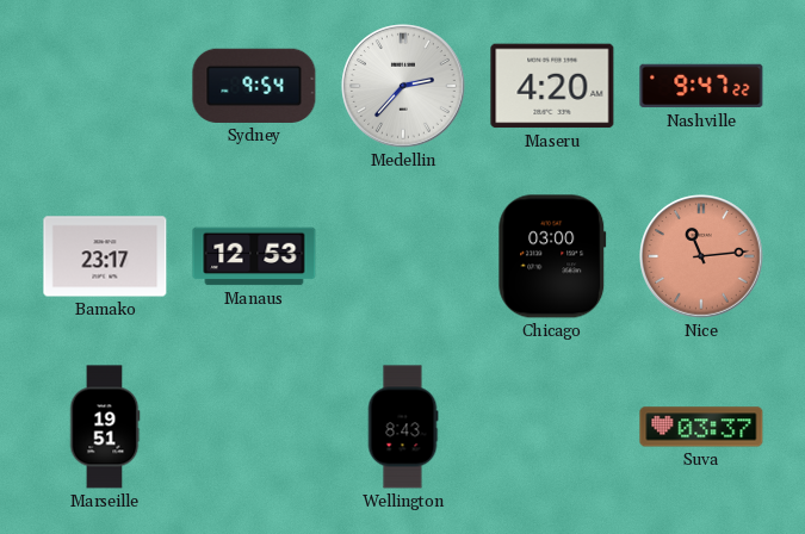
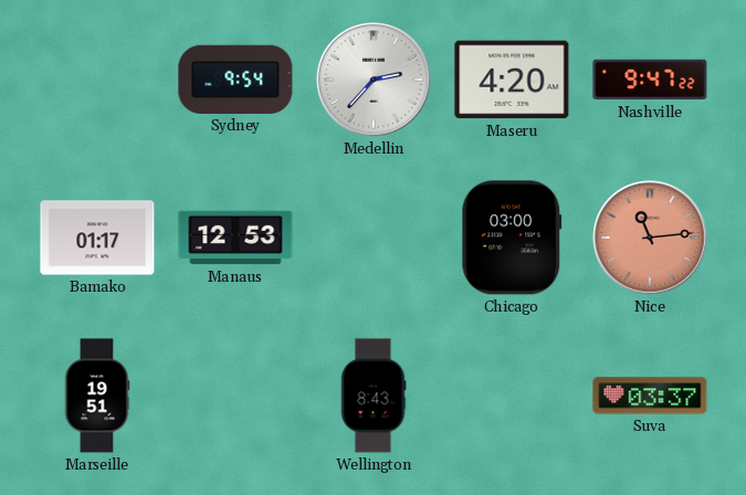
Bamako: 23:17 -> 01:17 (97, 238)
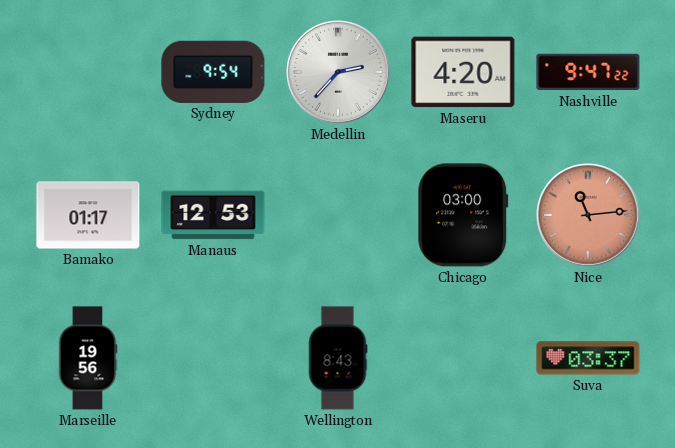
Marseille: 19:51 -> 19:56 (88, 358)
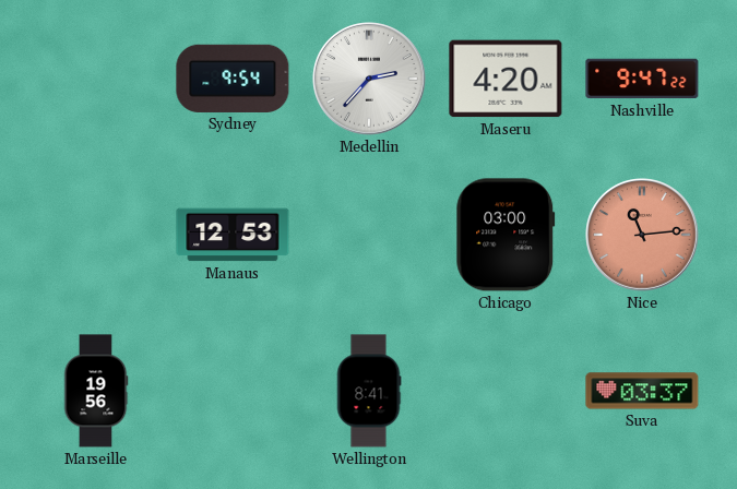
Bamako: 01:17 -> none (88, 215)
Wellington: 8:43 -> 8:41 (369, 391)
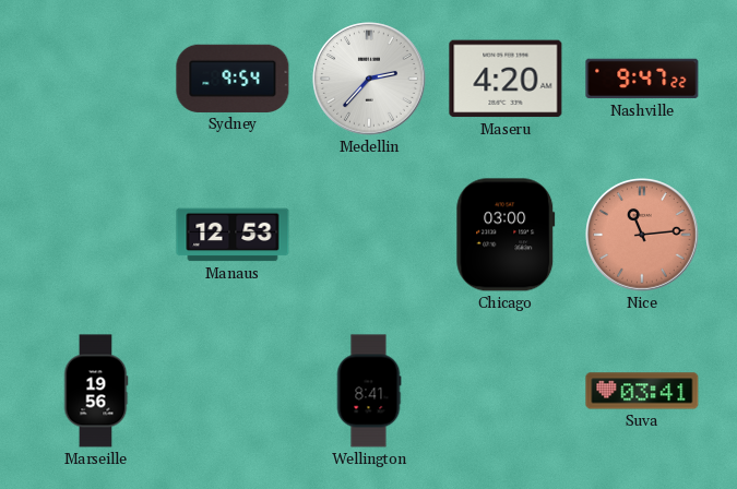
Suva: 03:37 -> 03:41 (642, 391)
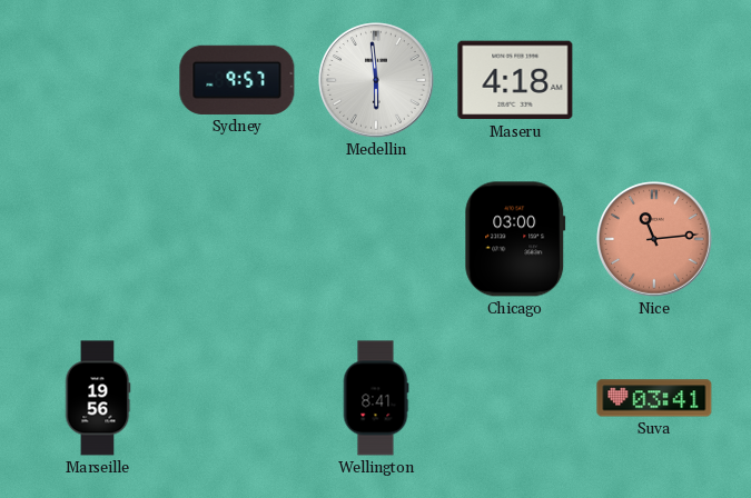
Sydney: 9:54 -> 9:57 (237, 80)
Medellin: 2:37 -> 5:59 (376, 80)
Maseru: 4:20 -> 4:18 (515, 80)
Nashville: 9:47 -> none (642, 79)
Manaus: 12:53 -> none (233, 235)
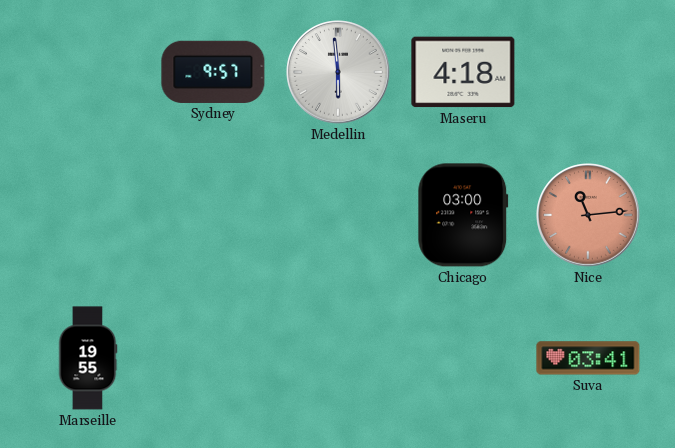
Marseille: 19:56 -> 19:55 (88, 358)
Wellington: 8:41 -> none (376, 398)
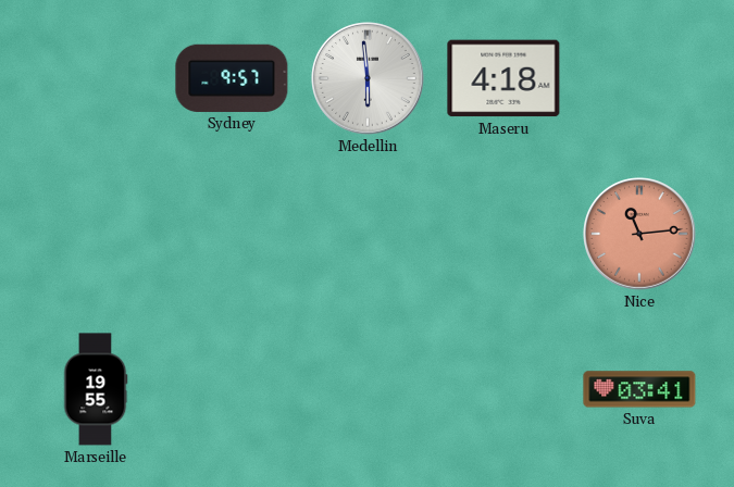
Chicago: 03:00 -> none (463, 215)
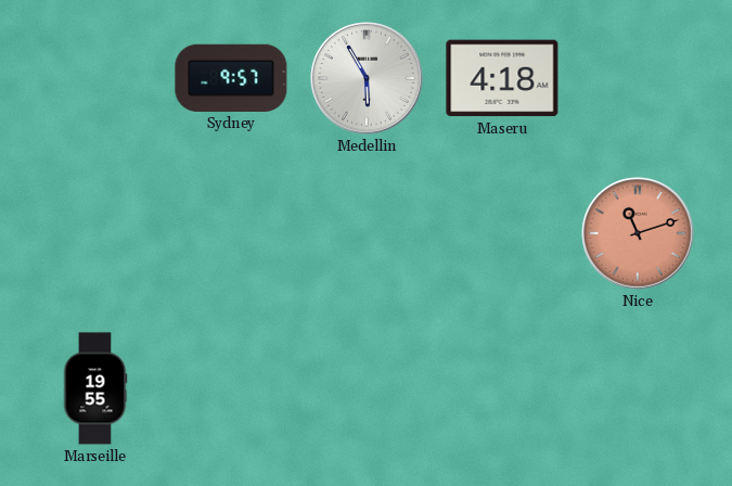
Medellin: 5:59 -> 5:55 (367, 78)
Nice: 11:14 -> 11:12 (638, 233)
Suva: 03:41 -> none (639, 389)
